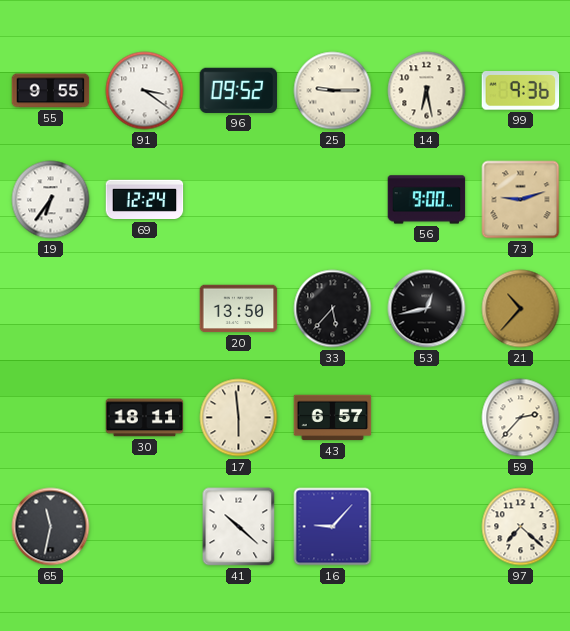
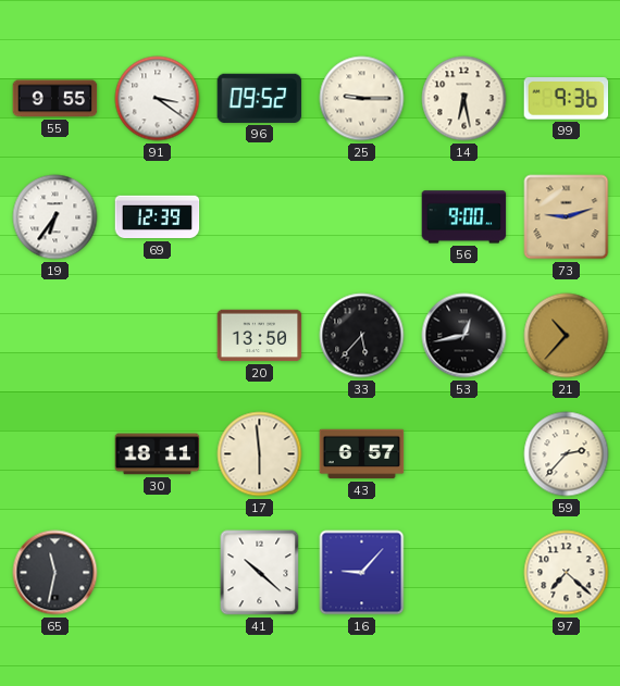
69: 12:24 -> 12:39 (158, 217)
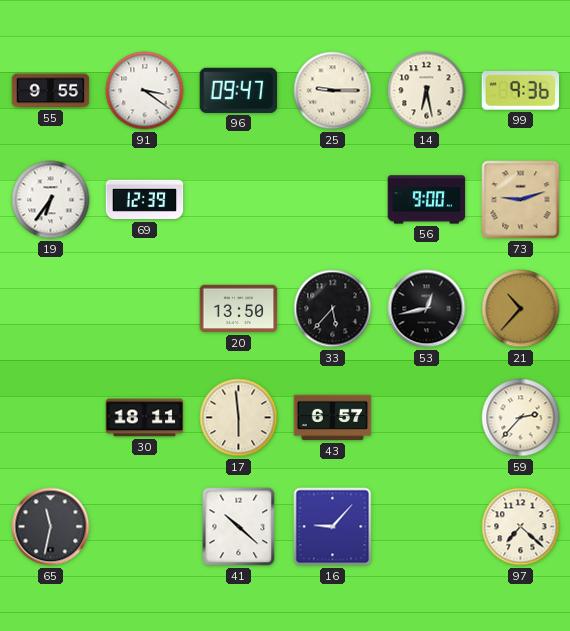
96: 09:52 -> 09:47 (239, 90)
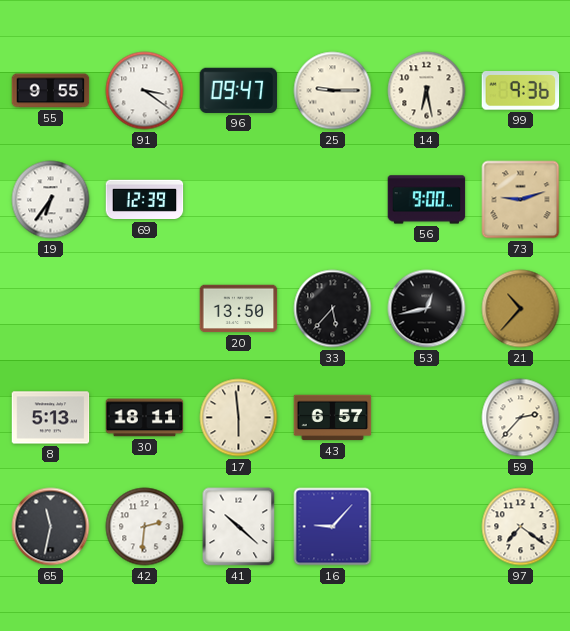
8: none -> 5:13 (51, 418)
42: none -> 2:31 (145, 527)
97: 7:22 -> 7:21 (521, 527)
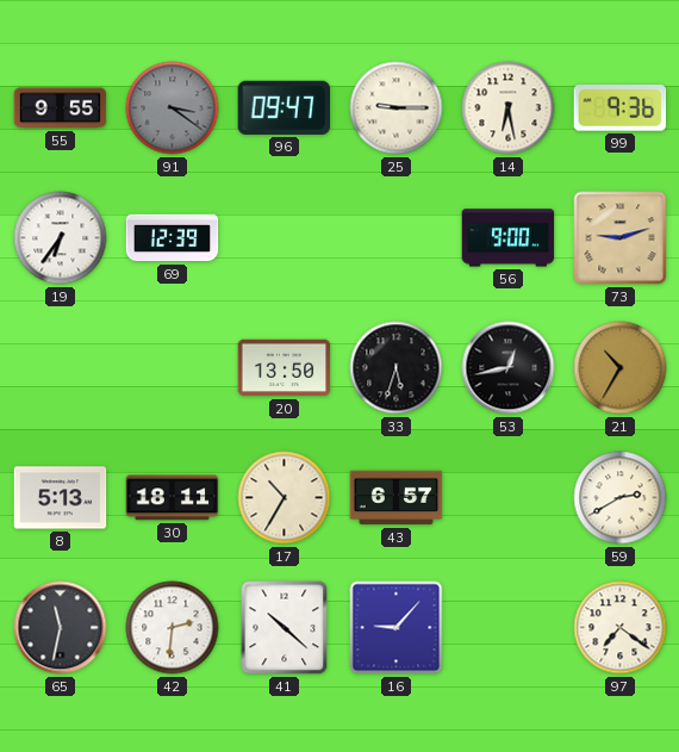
91 dial: white -> grey (173, 108)
33: 5:37 -> 5:33 (397, 368)
21: 10:37 -> 10:35 (621, 368)
17: 5:59 -> 10:35 (285, 498)
59: 2:37 -> 2:40 (621, 498)
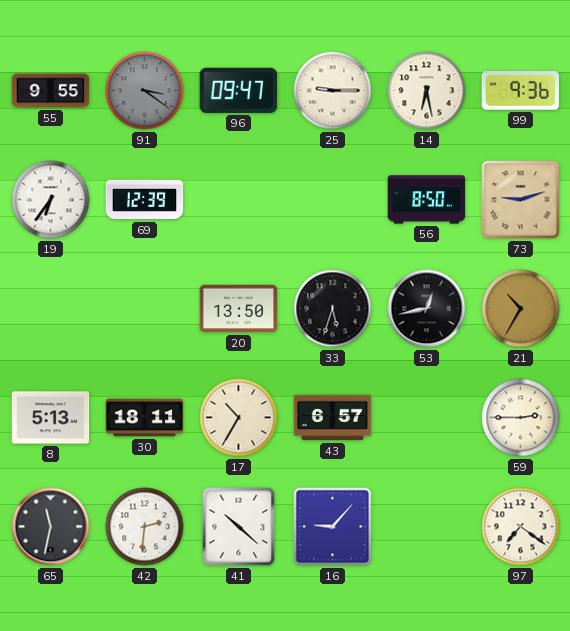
56: 9:00 -> 8:50 (427, 200)
59: 2:40 -> 2:45 (521, 418)
